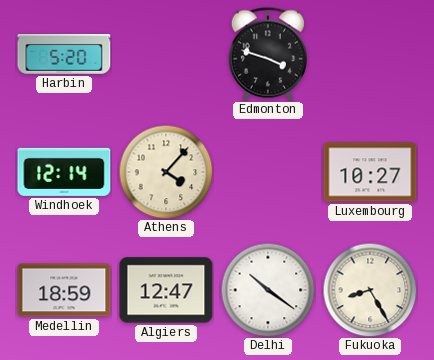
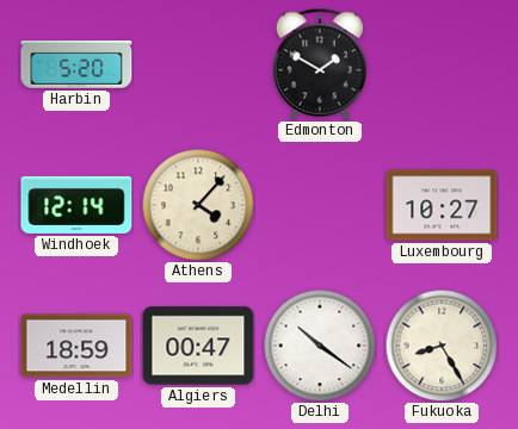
Edmonton: 3:48 -> 1:50 (320, 64)
Algiers: 12:47 -> 00:47 (198, 346)
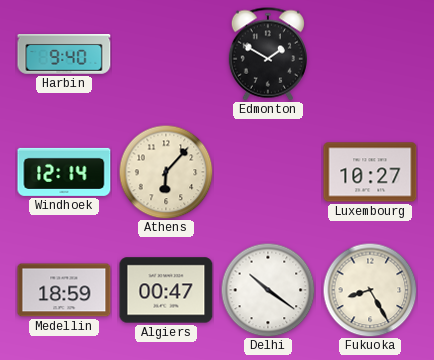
Harbin: 5:20 -> 9:40 (64, 54)
Athens: 4:07 -> 6:07 (166, 172)
